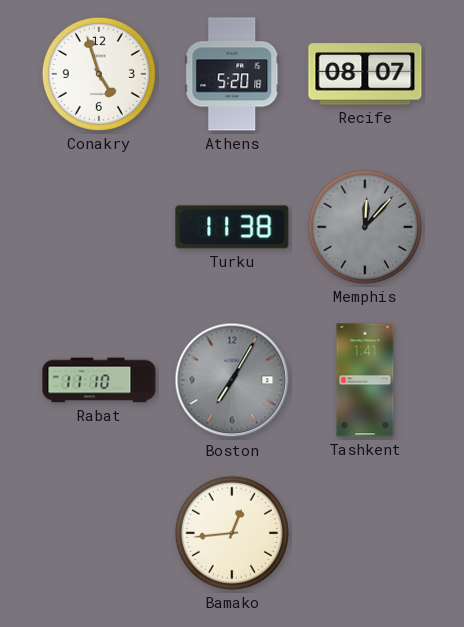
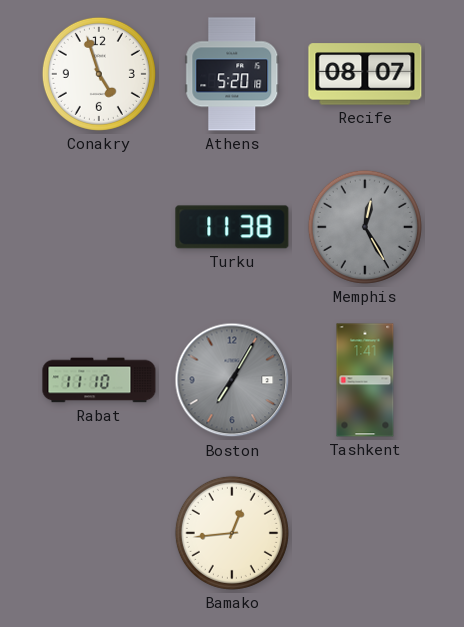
Memphis: 12:07 -> 12:25 (365, 227)
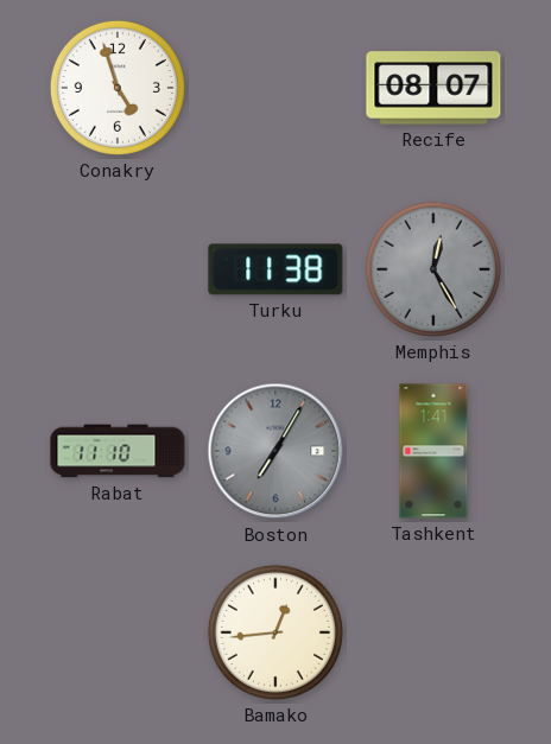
Athens: 5:20 -> none (232, 74)
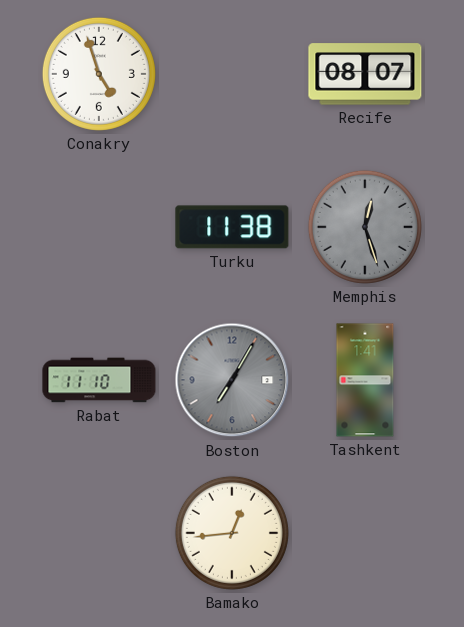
Memphis: 12:25 -> 12:27 (365, 227)
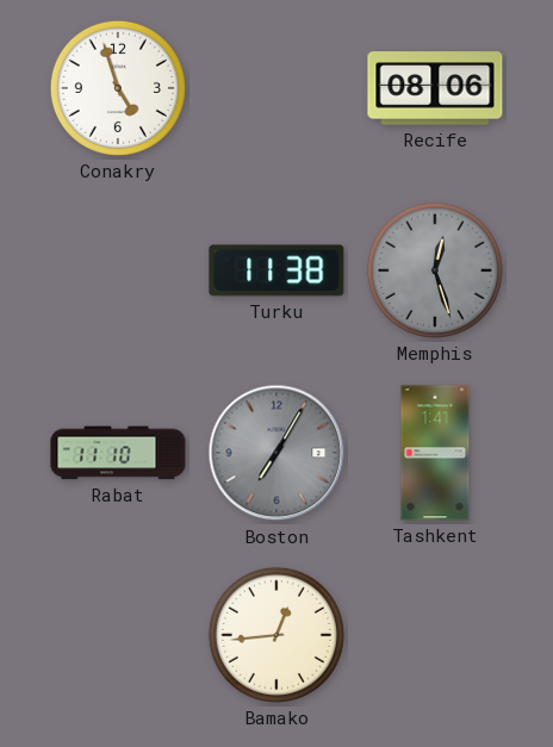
Recife: 08:07 -> 08:06 (435, 88)
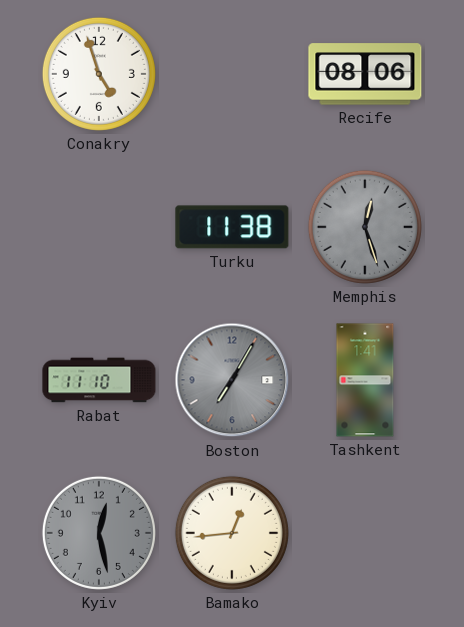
Kyiv: none -> 12:28 (99, 533)
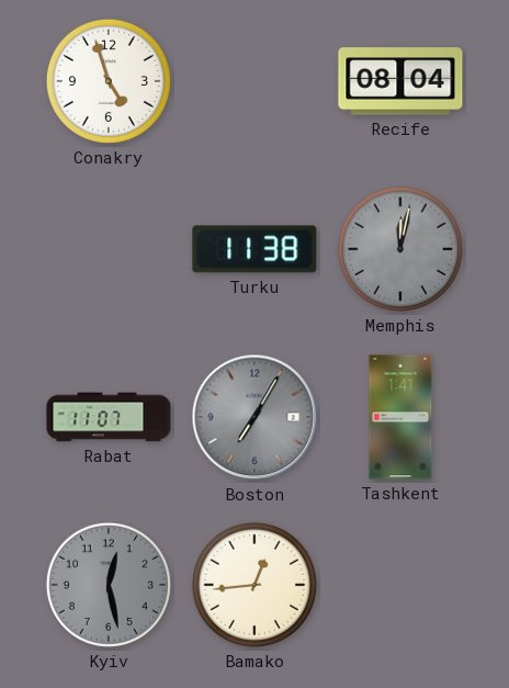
Recife: 08:06 -> 08:04 (400, 81)
Memphis: 12:27 -> 12:02 (400, 249)
Rabat: 11:10 -> 11:07 (109, 417)
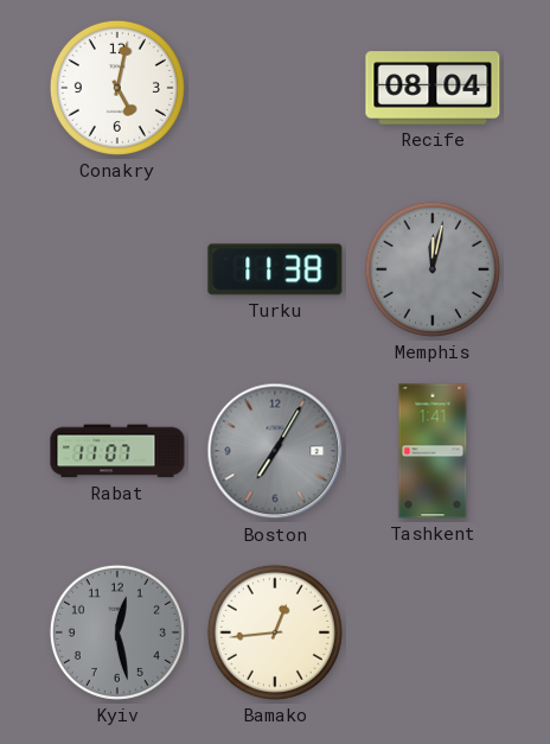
Conakry: 4:57 -> 5:02 (117, 88)
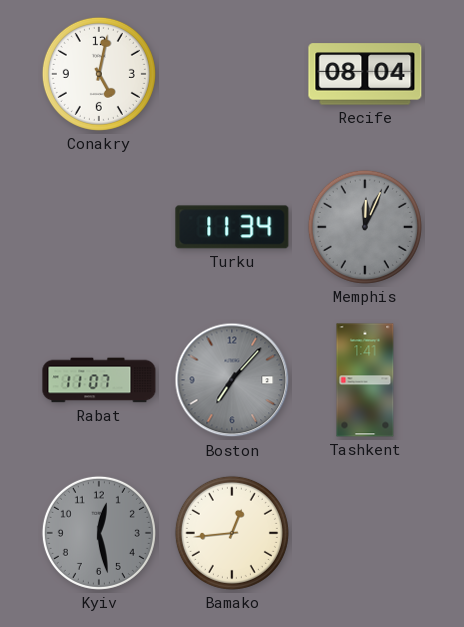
Turku: 11:38 -> 11:34 (232, 227)
Memphis: 12:02 -> 12:04 (365, 227)
Boston: 7:05 -> 7:07 (232, 380)
